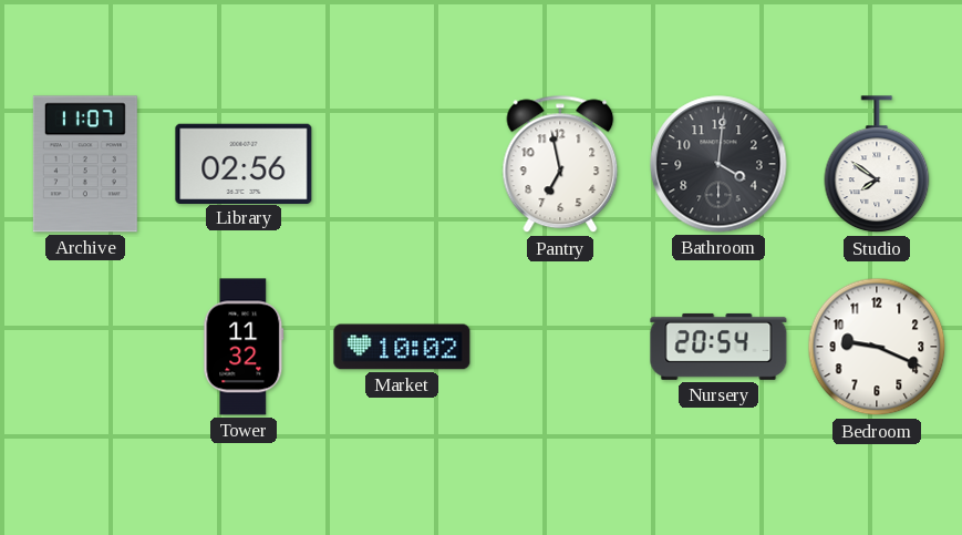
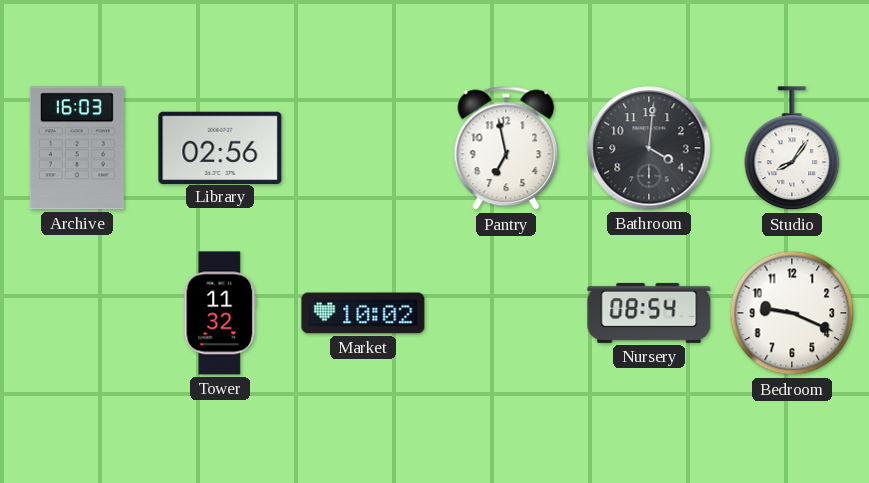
Archive: 11:07 -> 16:03 (77, 148)
Studio: 7:51 -> 8:06 (792, 149)
Nursery: 20:54 -> 08:54 (649, 313)
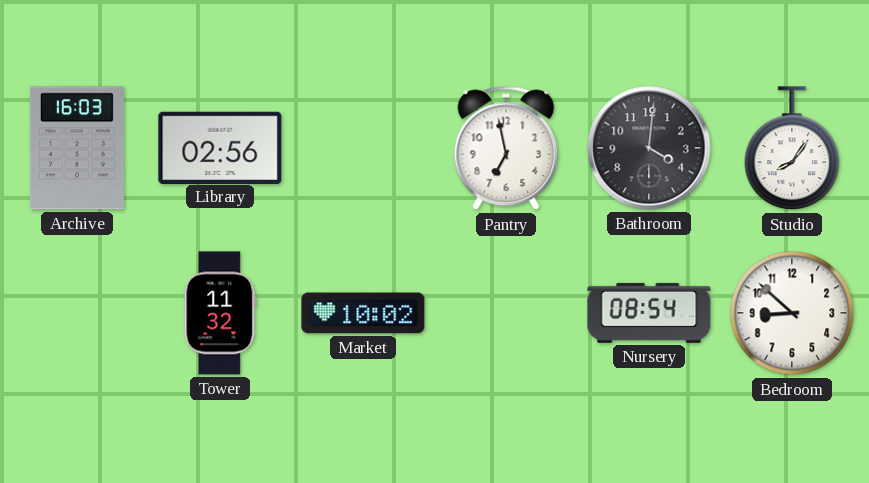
Bedroom: 9:19 -> 8:52 (792, 313)
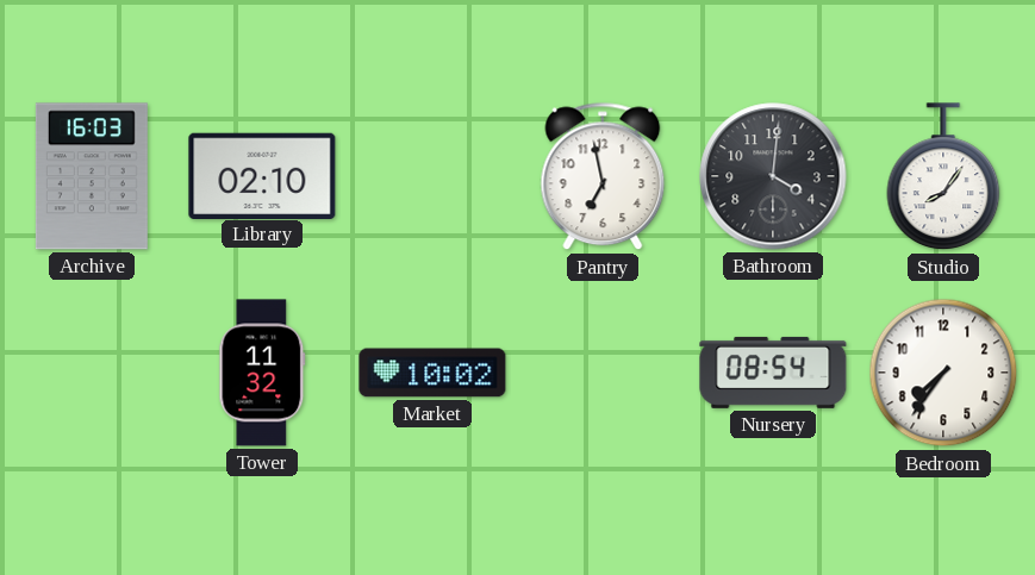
Library: 02:56 -> 02:10 (262, 175)
Bedroom: 8:52 -> 7:36 (943, 373)
